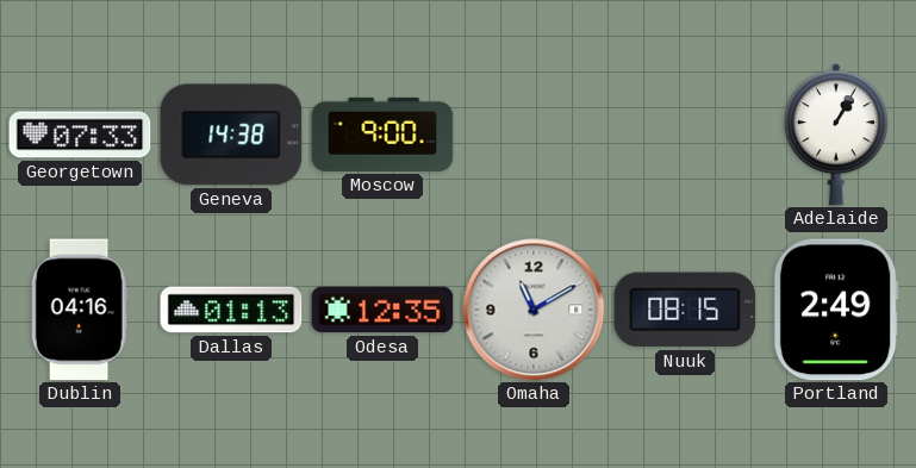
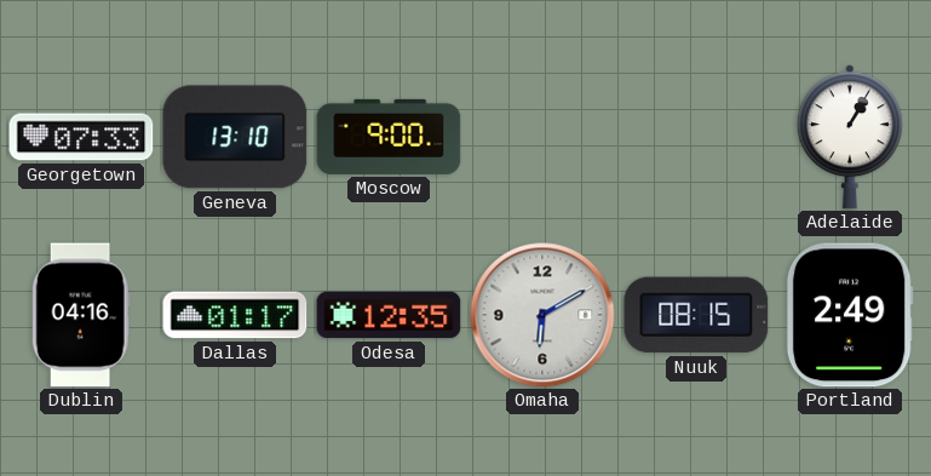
Geneva: 14:38 -> 13:10 (235, 137)
Dallas: 01:13 -> 01:17 (235, 315)
Omaha: 11:10 -> 6:10 (542, 315)
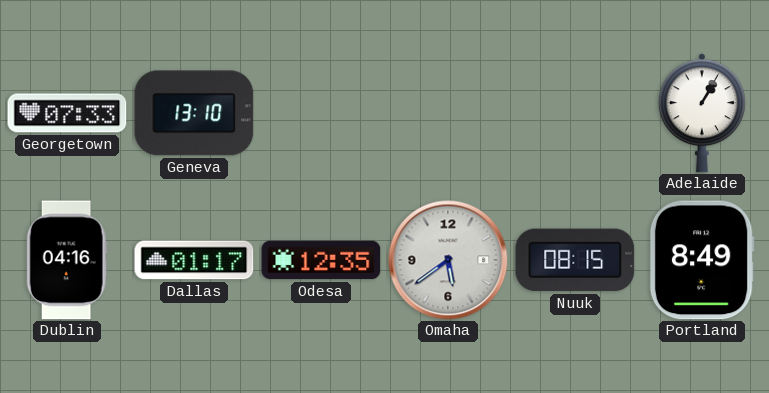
Moscow: 9:00 -> none (389, 137)
Omaha: 6:10 -> 5:39 (448, 260)
Portland: 2:49 -> 8:49 (702, 260)
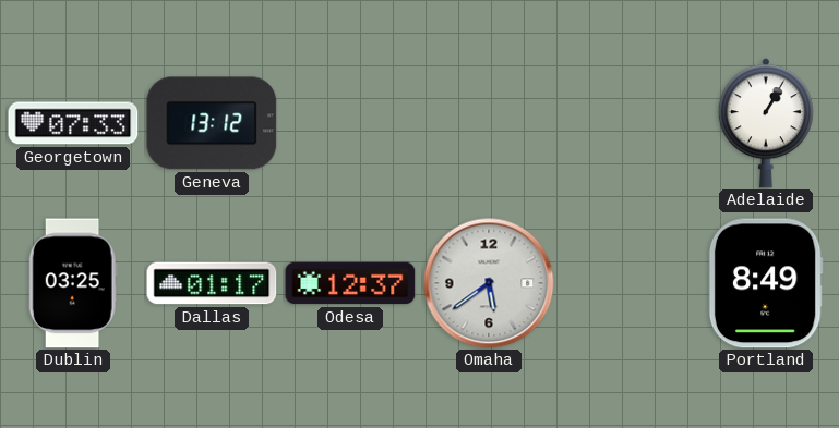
Geneva: 13:10 -> 13:12 (212, 123)
Dublin: 04:16 -> 03:25 (73, 283)
Odesa: 12:35 -> 12:37 (350, 283)
Nuuk: 08:15 -> none (575, 260)
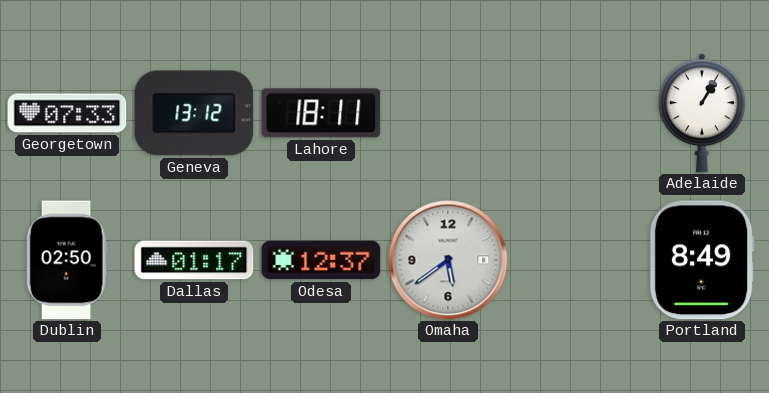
Lahore: none -> 18:11 (321, 113)
Dublin: 03:25 -> 02:50 (67, 260)
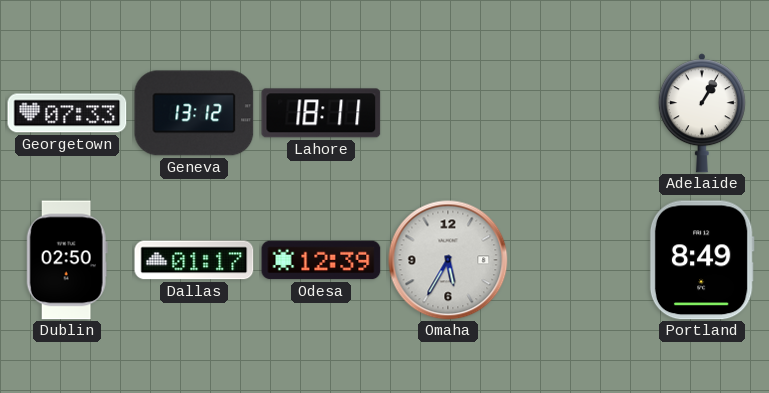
Odesa: 12:37 -> 12:39 (321, 260)
Omaha: 5:39 -> 5:35 (448, 260)
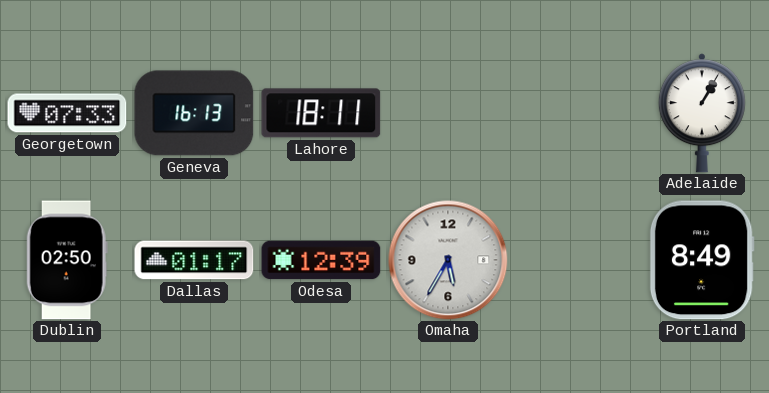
Geneva: 13:12 -> 16:13 (194, 113)
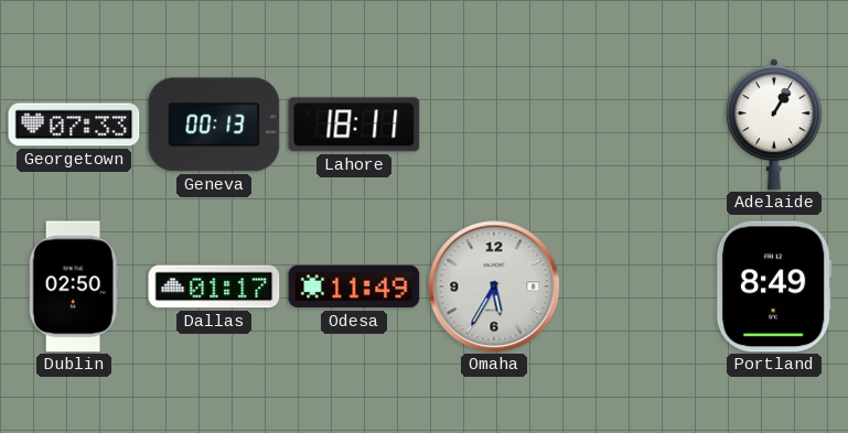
Geneva: 16:13 -> 00:13 (214, 125)
Odesa: 12:39 -> 11:49 (354, 286)
